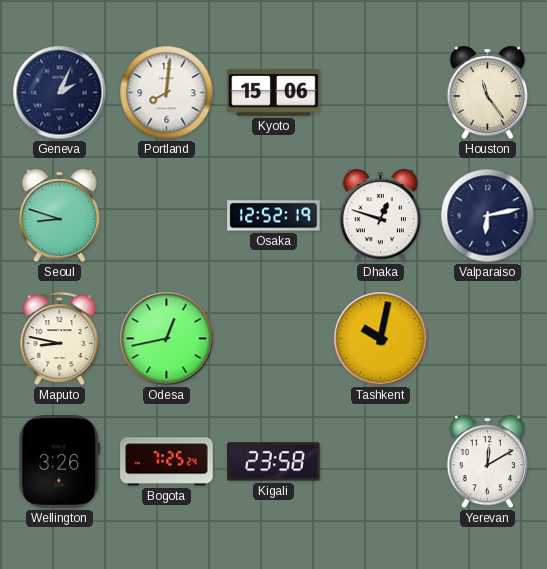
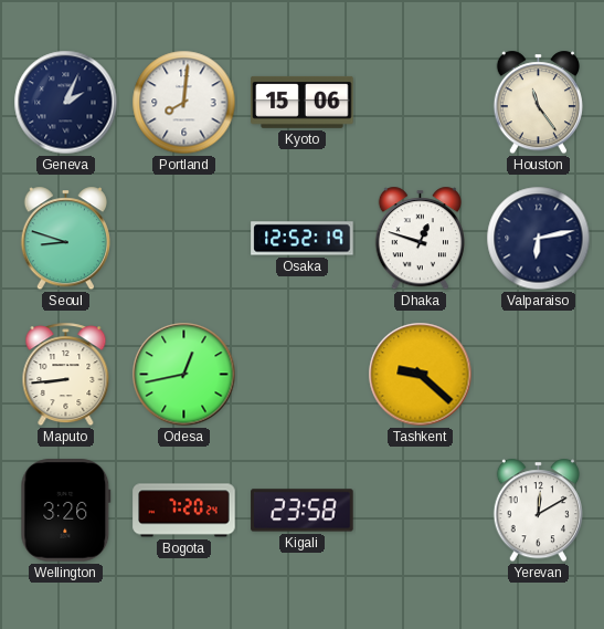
Maputo: 8:47 -> 8:44 (66, 375)
Tashkent: 10:02 -> 9:22 (421, 375)
Bogota: 7:25 -> 7:20 (184, 511)
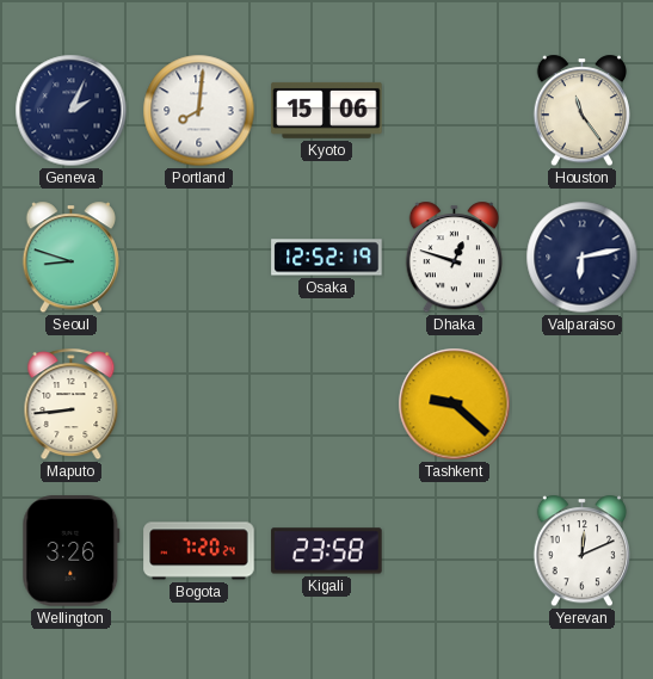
Odesa: 12:43 -> none (184, 375)
Yerevan: 12:10 -> 12:11 (581, 551)
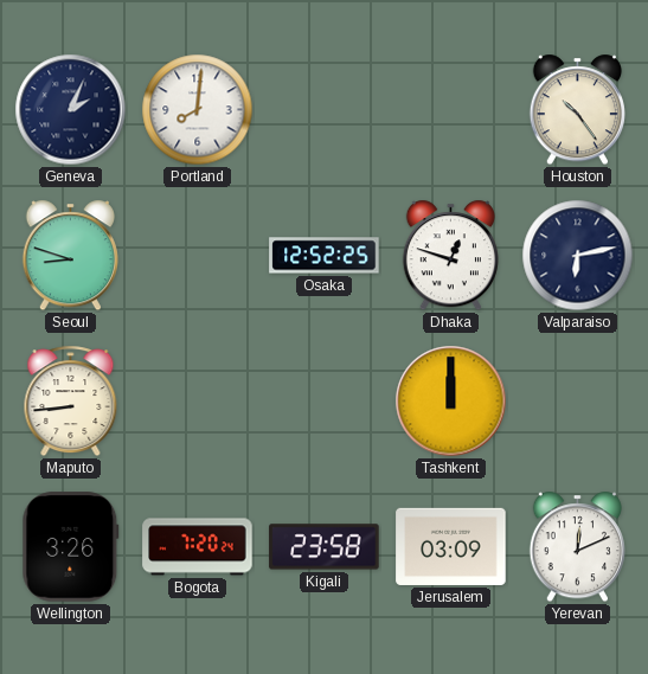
Kyoto: 15:06 -> none (327, 110)
Houston: 11:24 -> 10:24 (577, 110)
Osaka: 12:52:19 -> 12:52:25 (325, 256)
Tashkent: 9:22 -> 12:00 (451, 402)
Jerusalem: none -> 03:09 (451, 546)
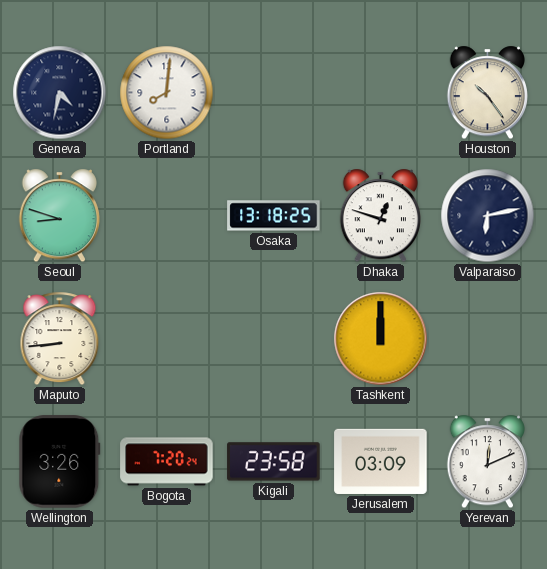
Geneva: 2:04 -> 4:32 (60, 93)
Osaka: 12:52 -> 13:18 (274, 216)
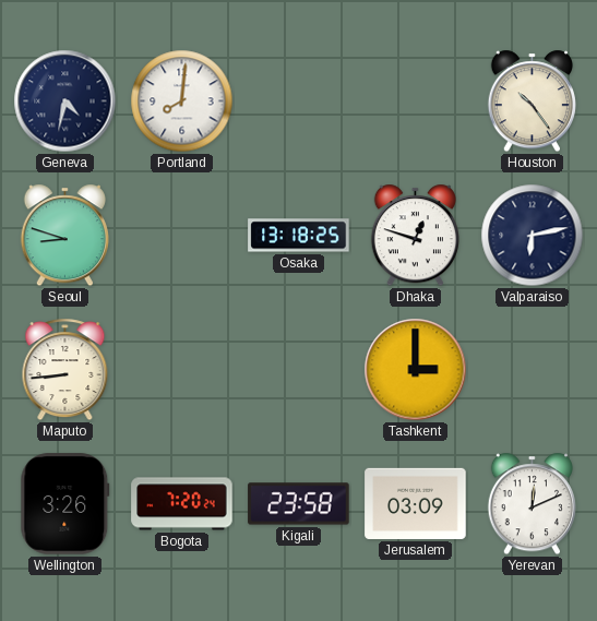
Tashkent: 12:00 -> 3:00 (416, 370)
